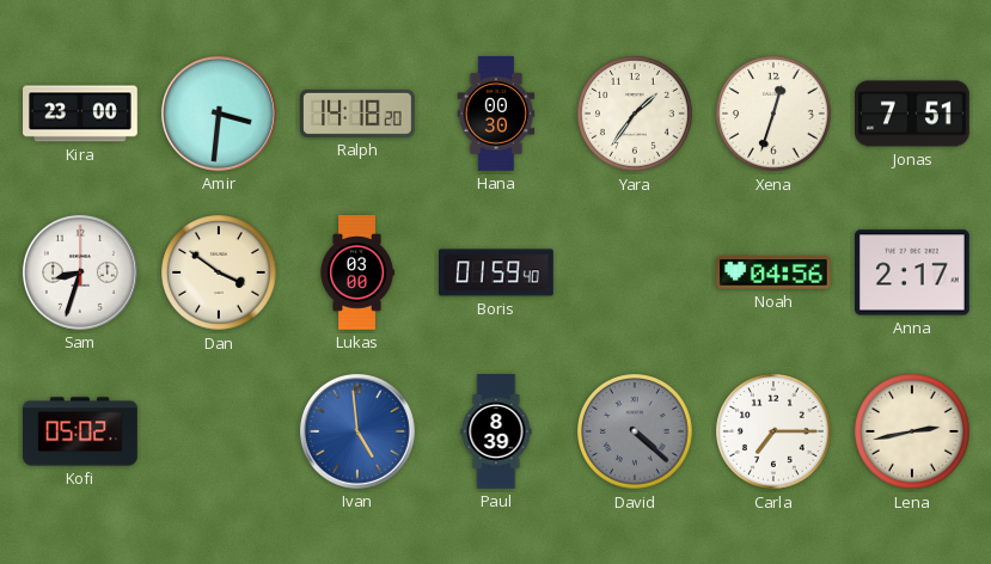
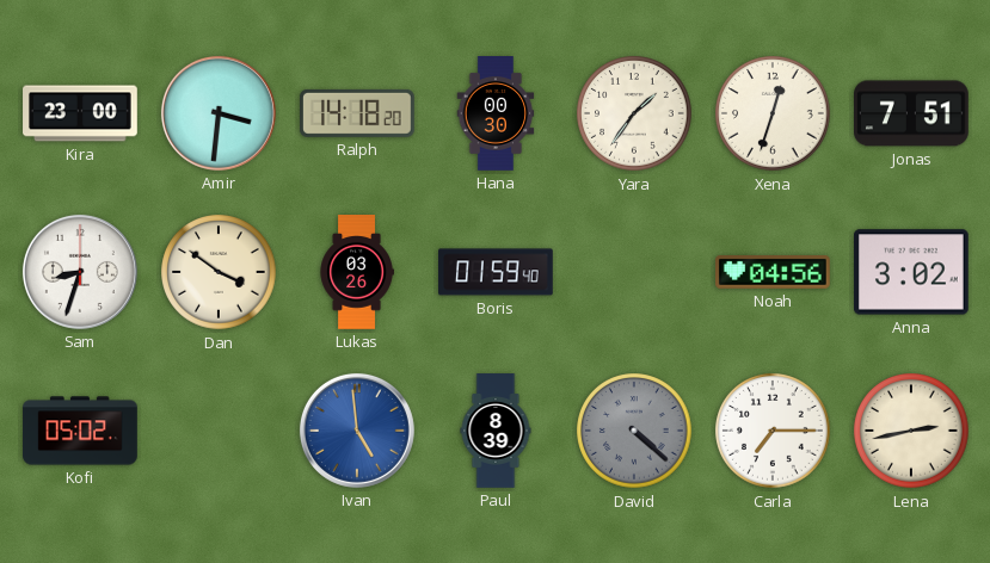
Lukas: 03:00 -> 03:26 (357, 272)
Anna: 2:17 -> 3:02 (912, 272)
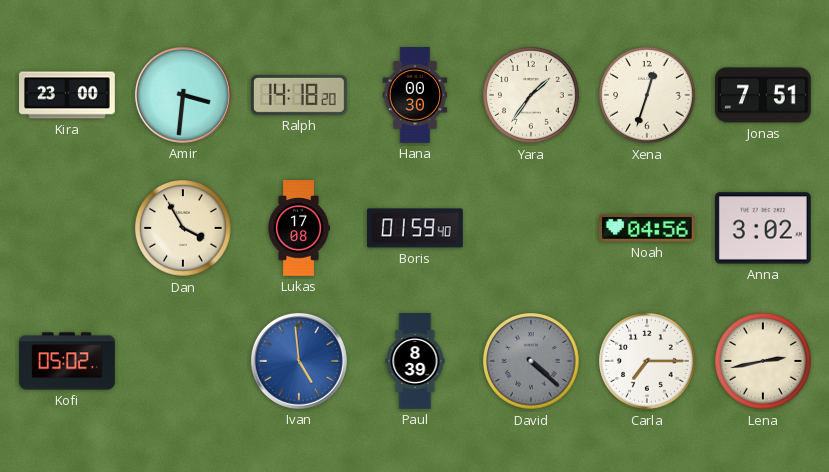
Sam: 8:33 -> none (80, 272)
Dan: 3:51 -> 3:55 (183, 228)
Lukas: 03:26 -> 17:08 (299, 228)
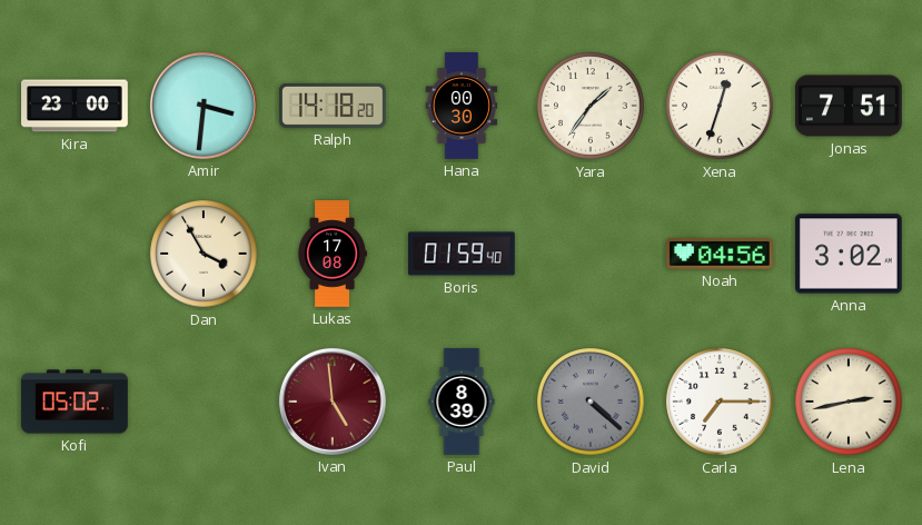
Ivan dial: blue -> burgundy (333, 402)
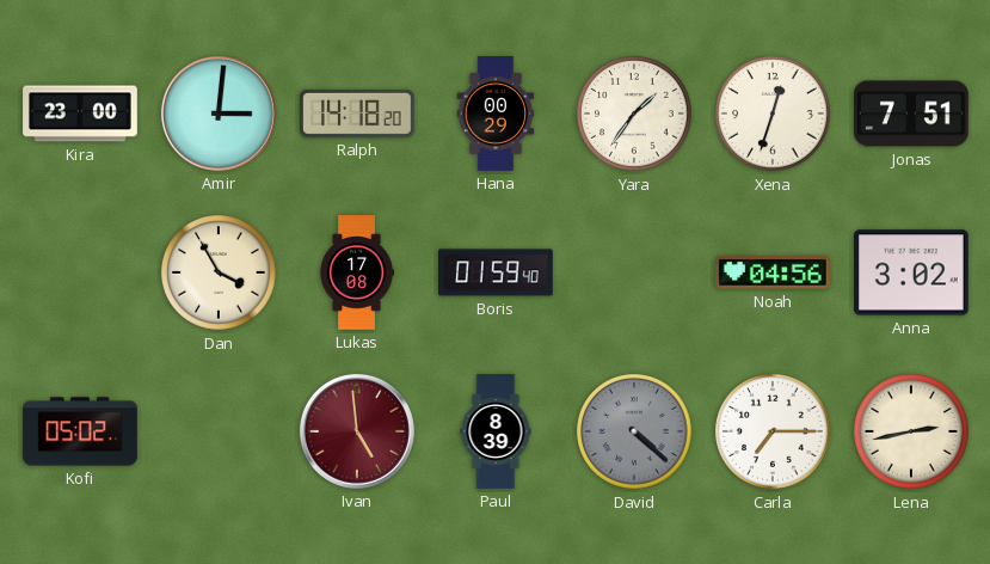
Amir: 3:31 -> 3:01 (219, 114)
Hana: 00:30 -> 00:29 (496, 114)
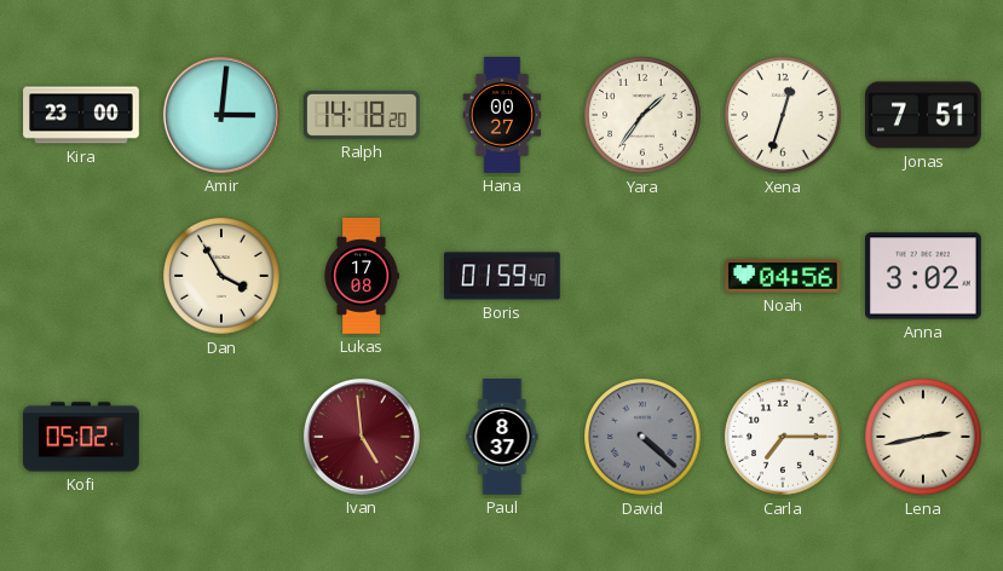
Hana: 00:29 -> 00:27 (502, 115)
Paul: 8:39 -> 8:37 (502, 437)
